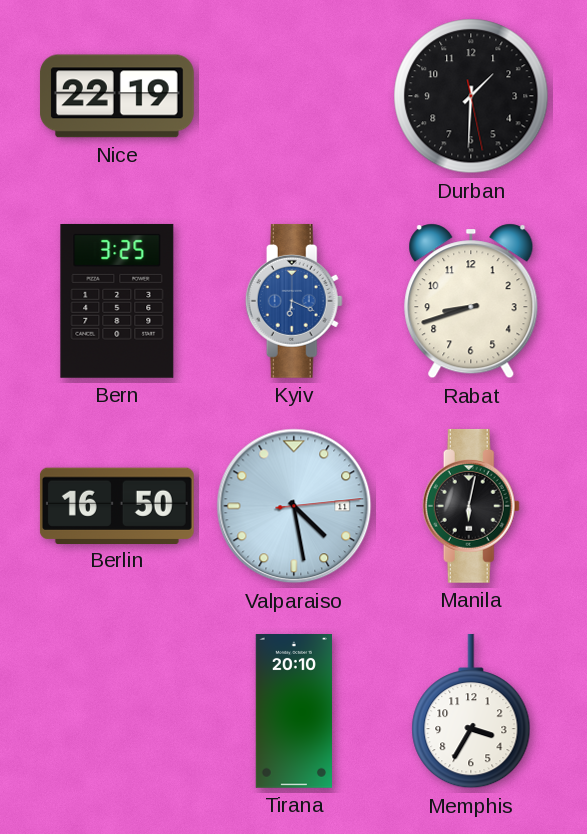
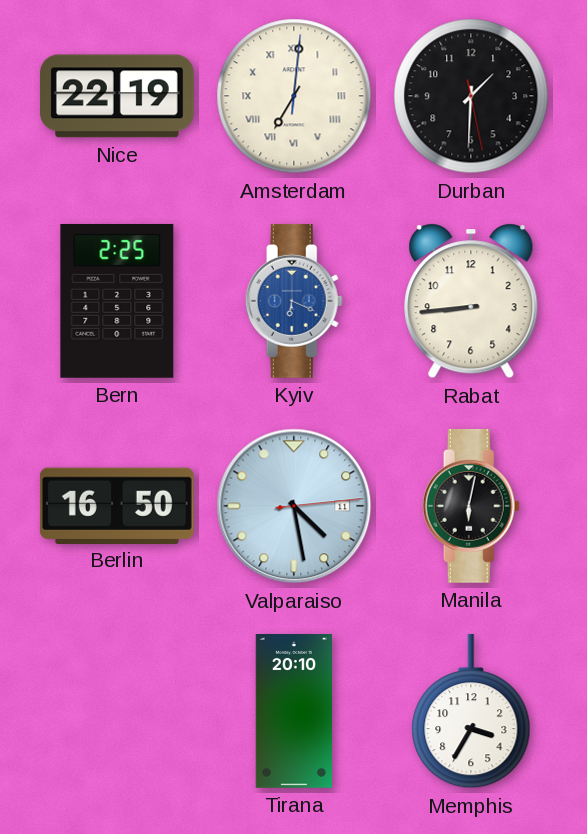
Amsterdam: none -> 7:01 (294, 96)
Bern: 3:25 -> 2:25 (117, 301)
Rabat: 8:42 -> 8:44 (471, 301)
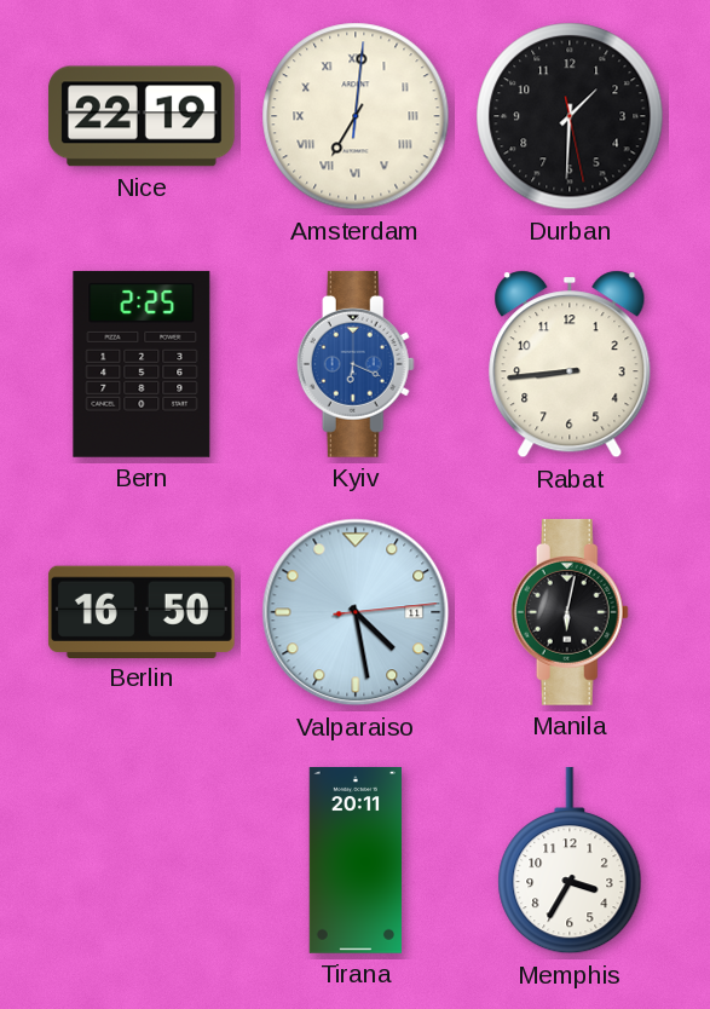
Tirana: 20:10 -> 20:11 (354, 861)
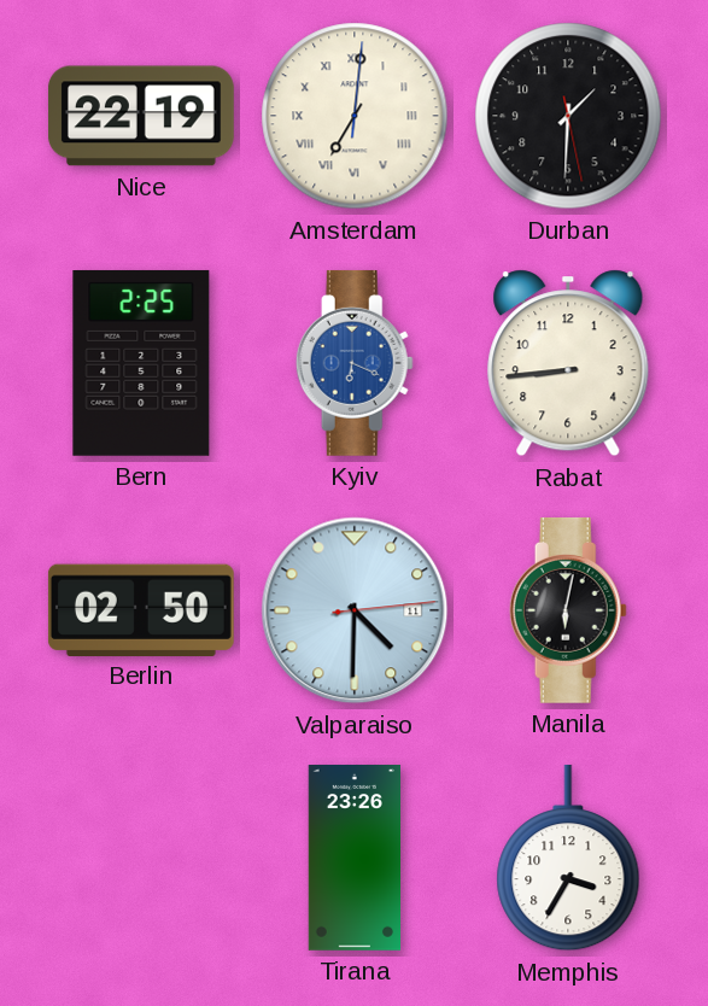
Berlin: 16:50 -> 02:50 (141, 609)
Valparaiso: 4:28 -> 4:30 (355, 610)
Tirana: 20:11 -> 23:26 (353, 859)
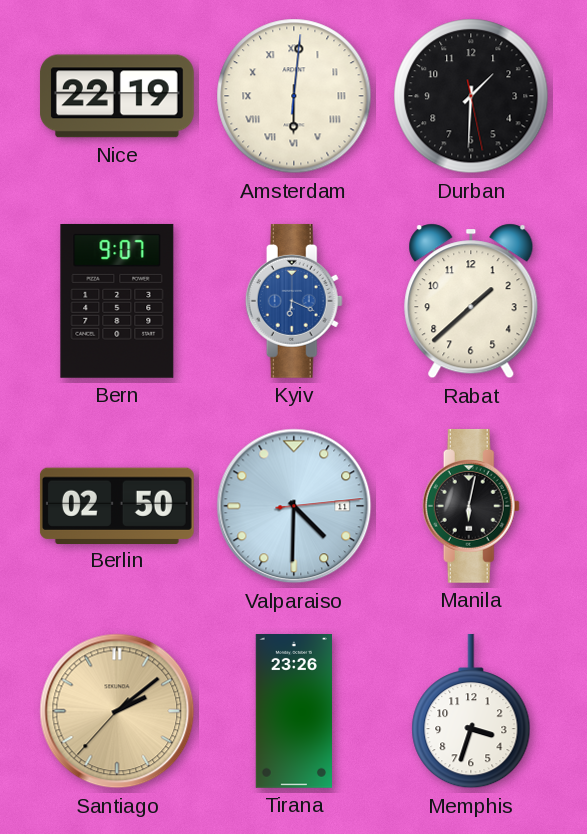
Amsterdam: 7:01 -> 6:01 (294, 96)
Bern: 2:25 -> 9:07 (117, 301)
Rabat: 8:44 -> 1:38 (471, 301)
Santiago: none -> 2:08 (117, 711)
Memphis: 3:35 -> 3:33 (471, 711)
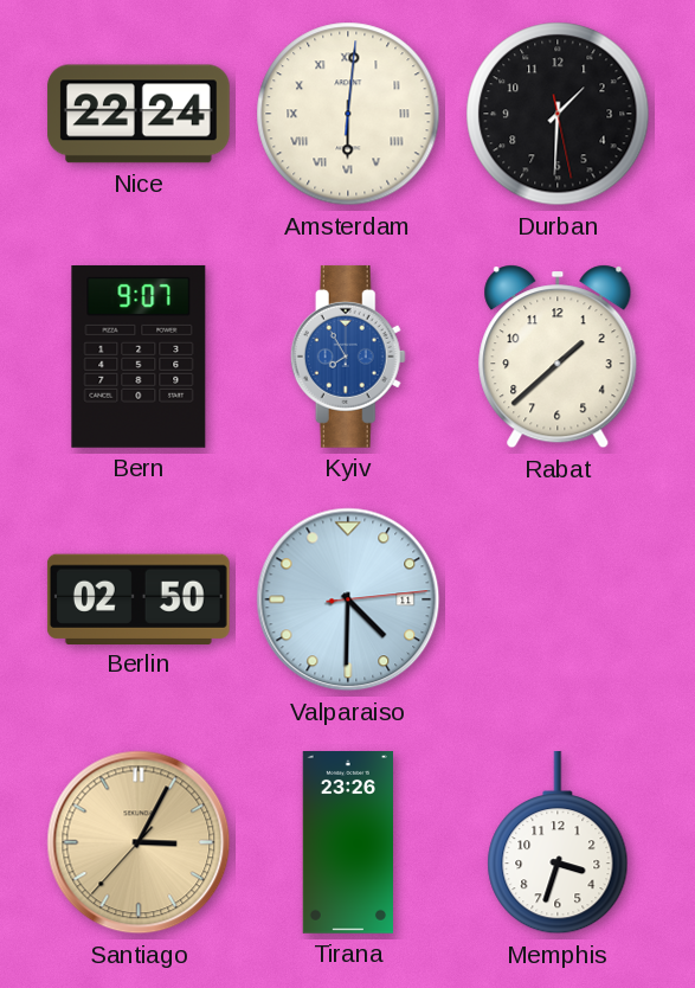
Nice: 22:19 -> 22:24 (139, 114)
Kyiv: 6:19 -> 7:55 (348, 357)
Manila: 6:02 -> none (471, 506)
Santiago: 2:08 -> 3:04 (139, 842)
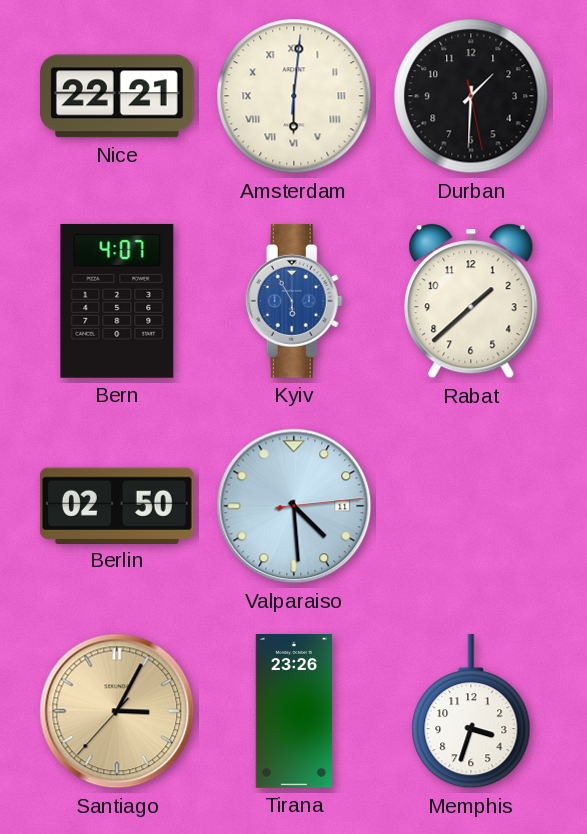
Nice: 22:24 -> 22:21 (117, 96)
Bern: 9:07 -> 4:07 (117, 301)
Kyiv: 7:55 -> 5:55 (294, 301)
Valparaiso: 4:30 -> 4:29 (294, 506)
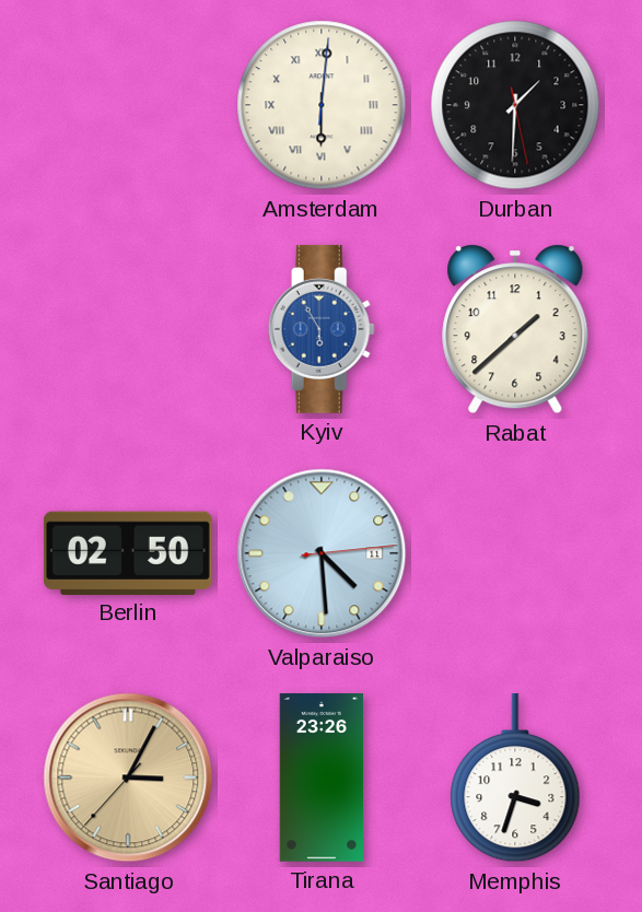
Nice: 22:21 -> none (117, 96)
Bern: 4:07 -> none (117, 301)
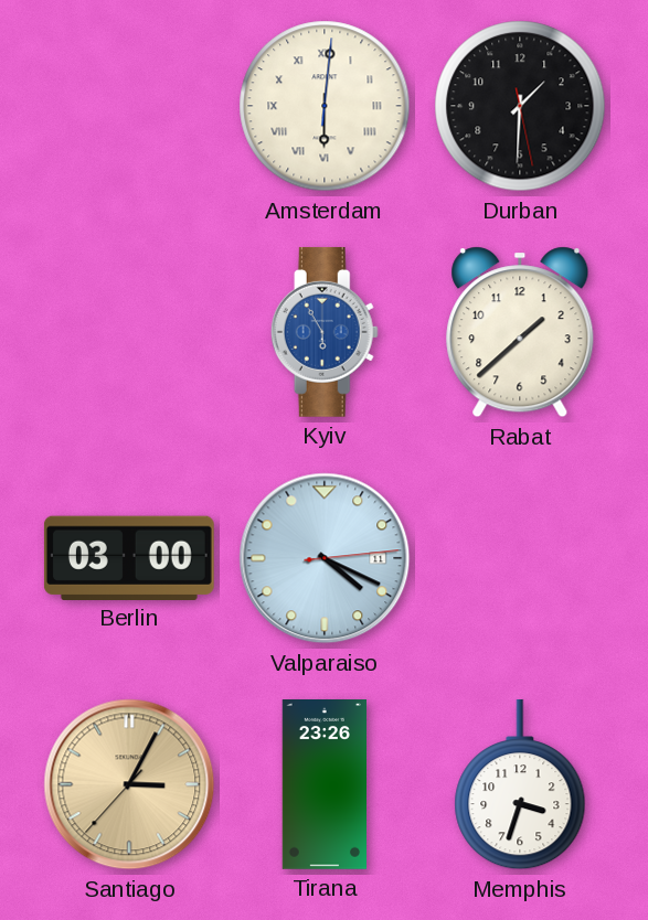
Berlin: 02:50 -> 03:00 (129, 557)
Valparaiso: 4:29 -> 4:19 (325, 558)
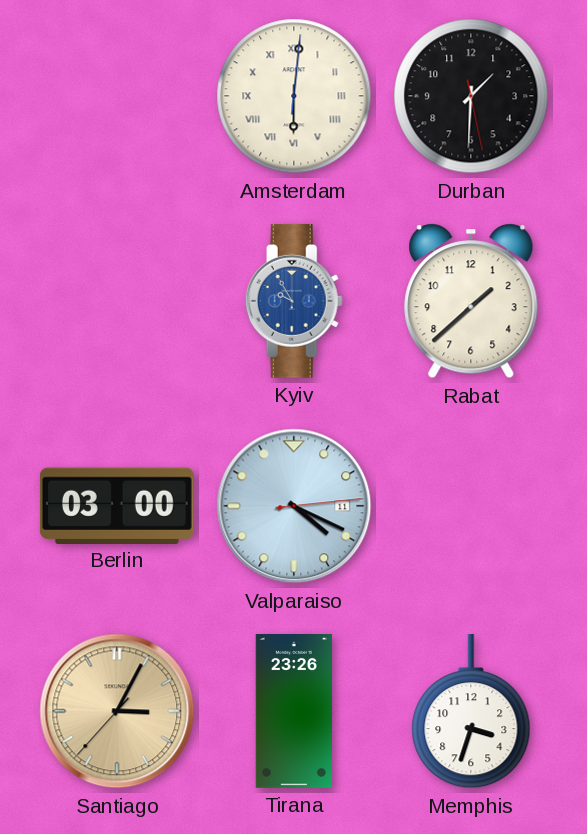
Kyiv: 5:55 -> 9:55 (294, 301)
